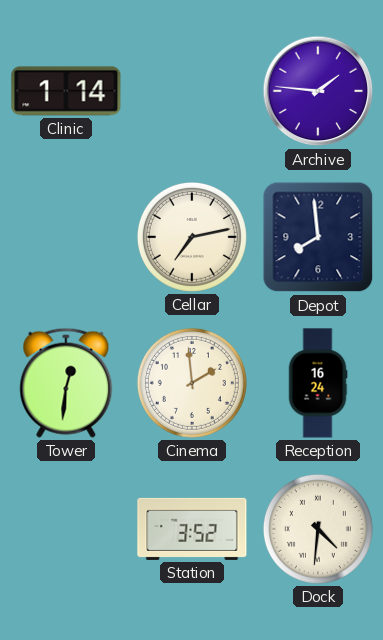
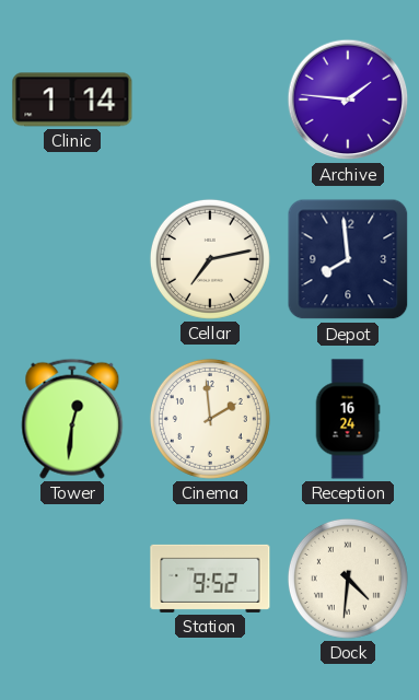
Station: 3:52 -> 9:52 (210, 579)
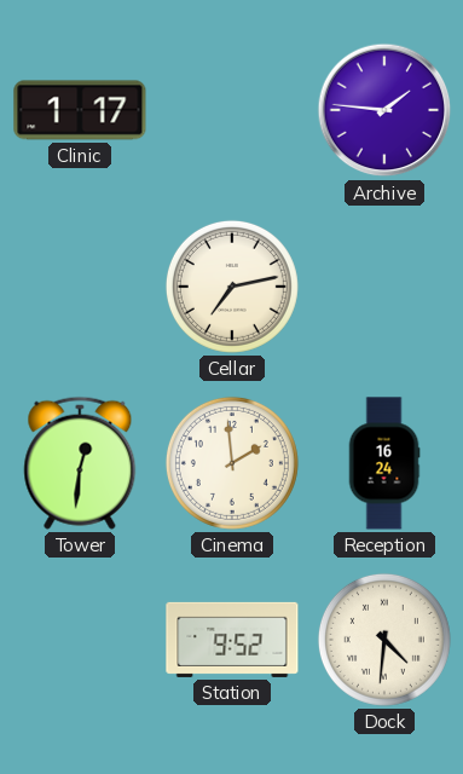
Clinic: 1:14 -> 1:17 (80, 110)
Depot: 7:59 -> none (348, 259)
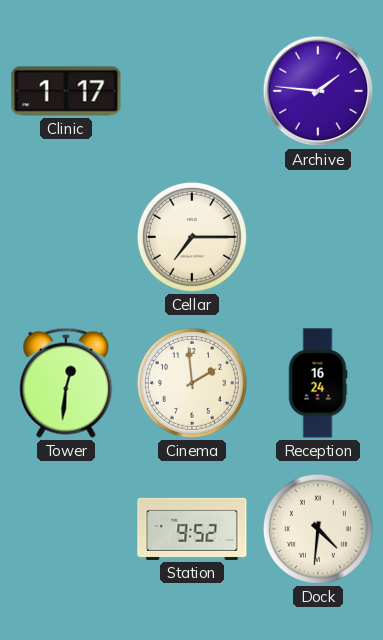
Cellar: 7:13 -> 7:15 (192, 237)
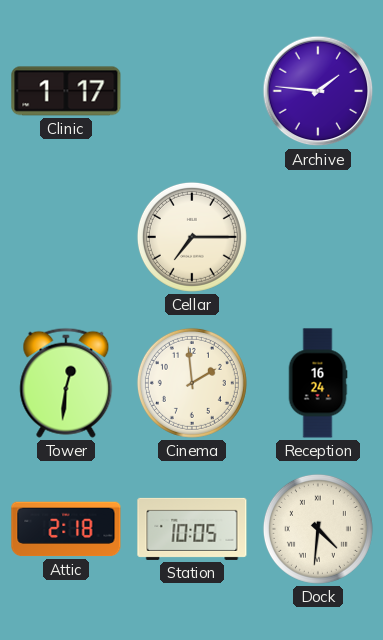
Attic: none -> 2:18 (66, 529)
Station: 9:52 -> 10:05 (192, 529)
